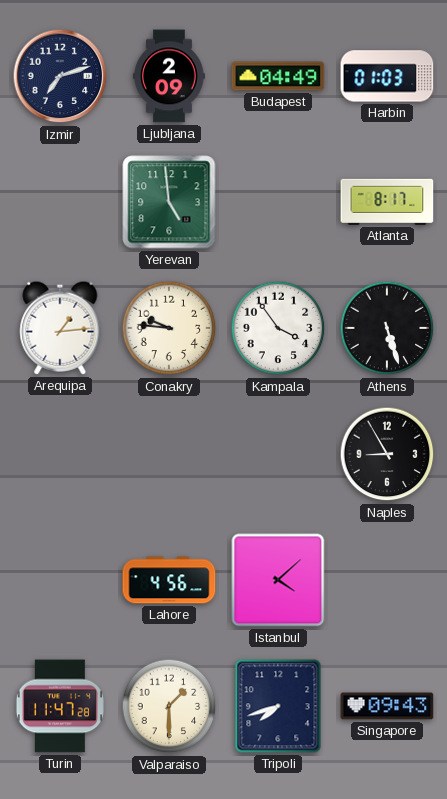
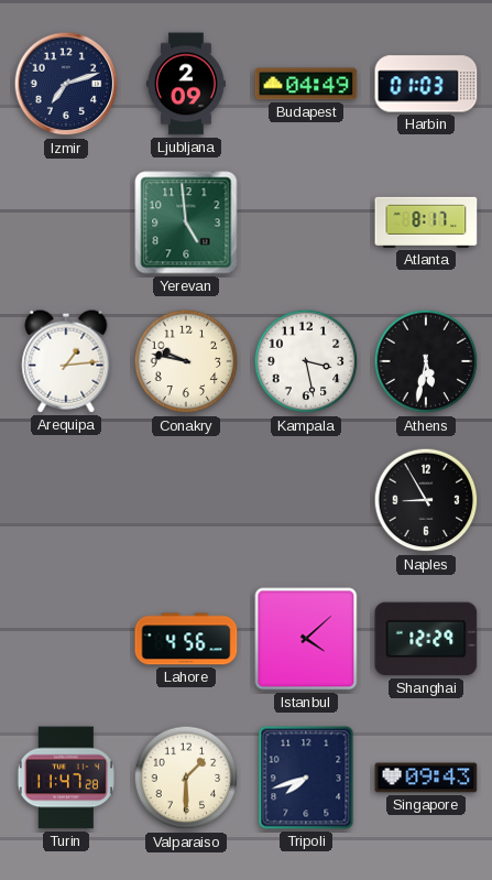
Conakry: 9:46 -> 9:47 (186, 361)
Kampala: 3:54 -> 3:28 (306, 361)
Athens: 5:27 -> 5:32 (426, 361)
Shanghai: none -> 12:29 (426, 639)
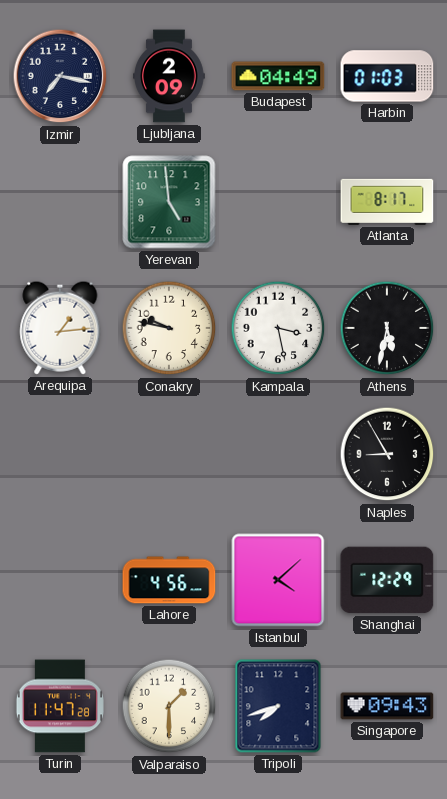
Izmir: 7:12 -> 7:17 (60, 76)
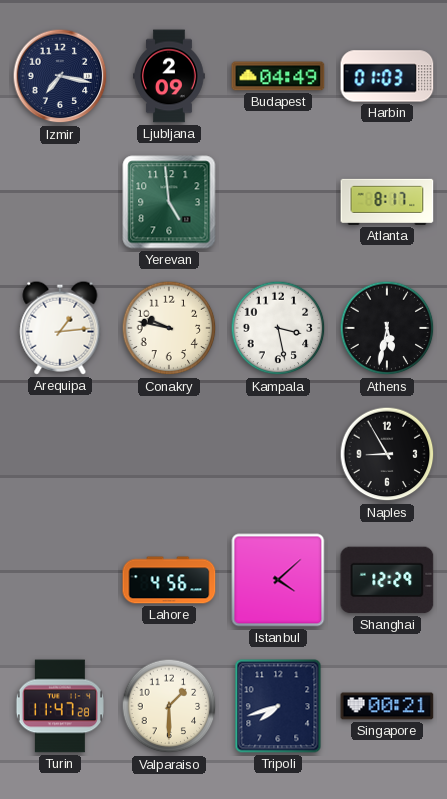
Singapore: 09:43 -> 00:21 (387, 706)
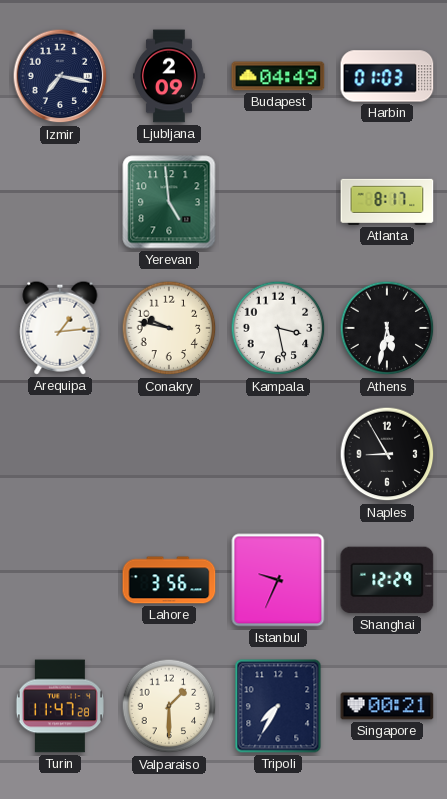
Lahore: 4:56 -> 3:56 (169, 580)
Istanbul: 4:08 -> 9:34 (278, 580)
Tripoli: 7:42 -> 7:35 (278, 706)
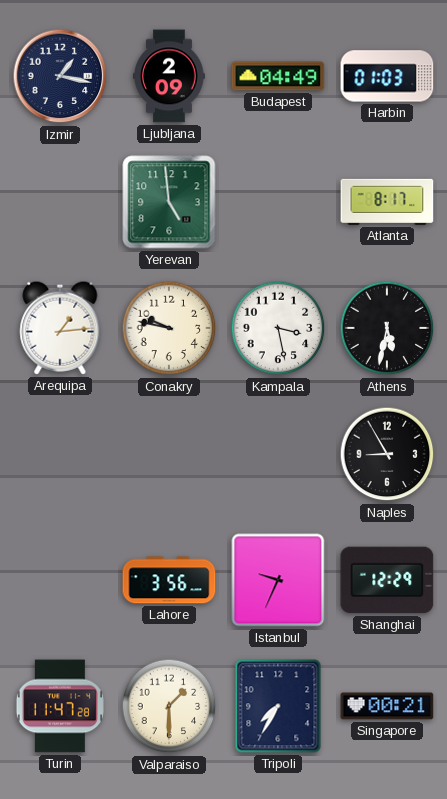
Izmir: 7:17 -> 1:17 (60, 76)
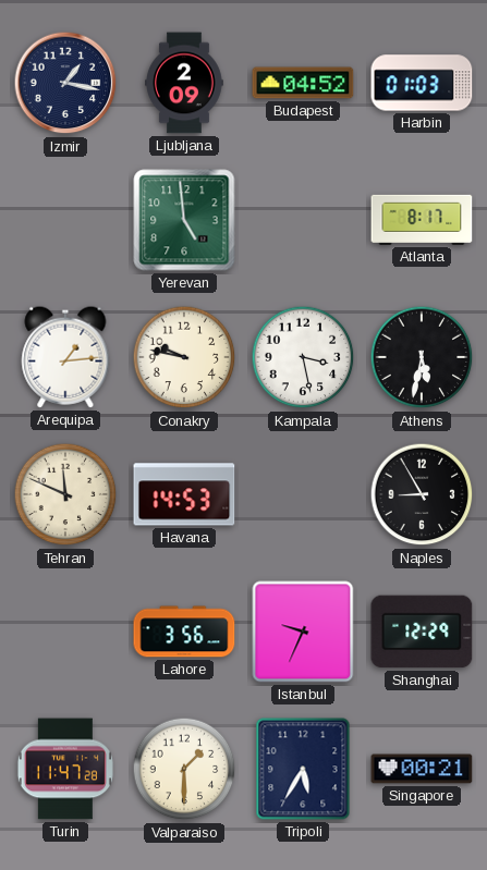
Budapest: 04:49 -> 04:52 (303, 83)
Tehran: none -> 11:49 (65, 494)
Havana: none -> 14:53 (184, 494)
Tripoli: 7:35 -> 5:35 (303, 769)
